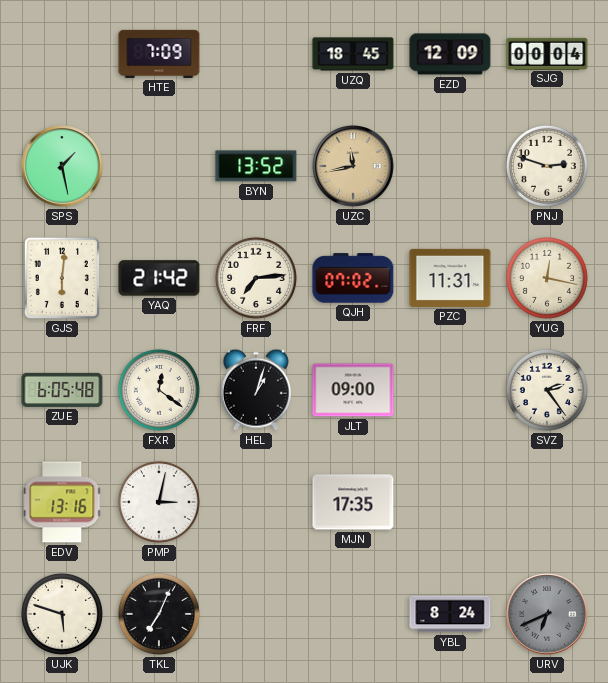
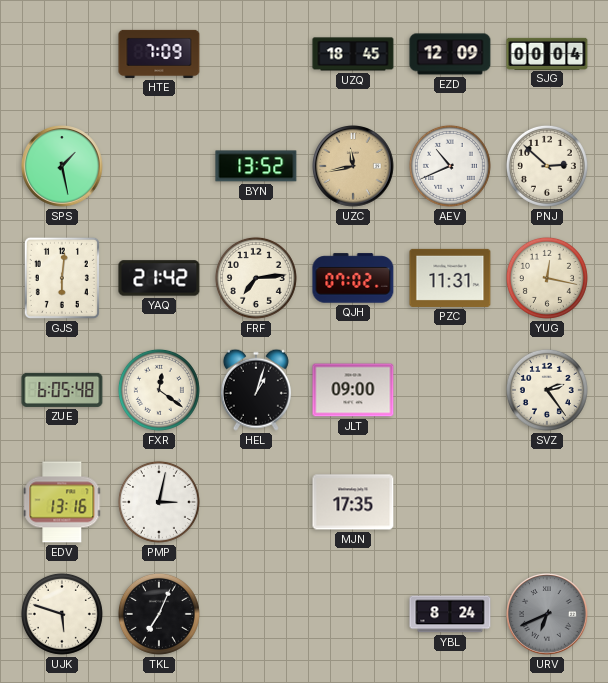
AEV: none -> 10:41 (450, 166)
PNJ: 2:48 -> 2:52 (547, 166)
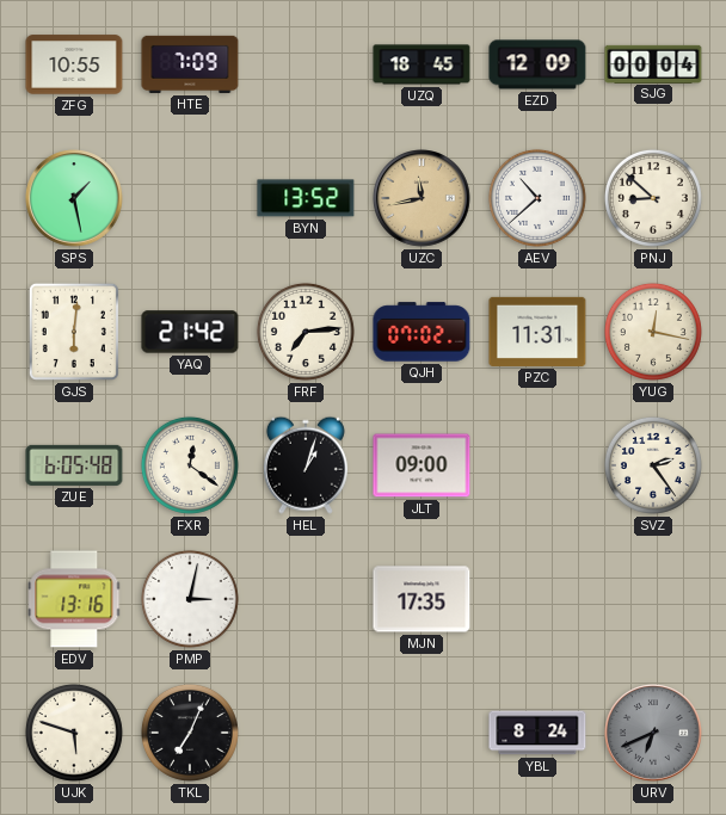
ZFG: none -> 10:55 (74, 64)
AEV: 10:41 -> 10:38 (537, 198)
PNJ: 2:52 -> 8:52 (653, 198)
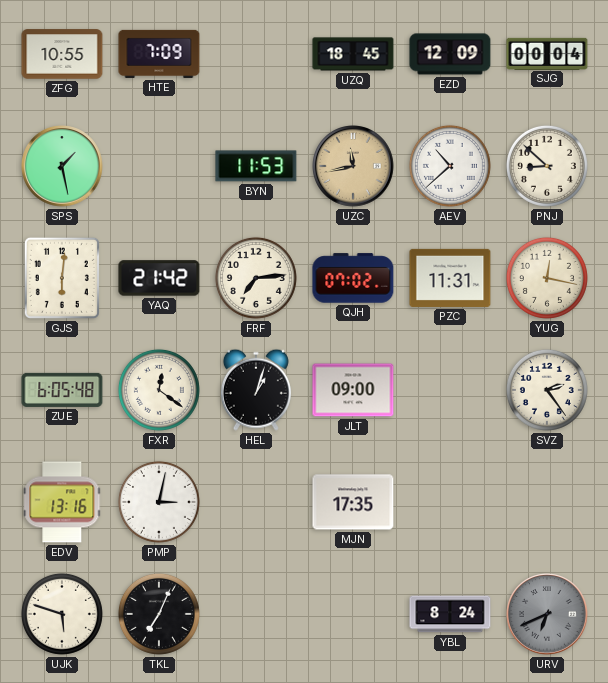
BYN: 13:52 -> 11:53 (256, 166)
